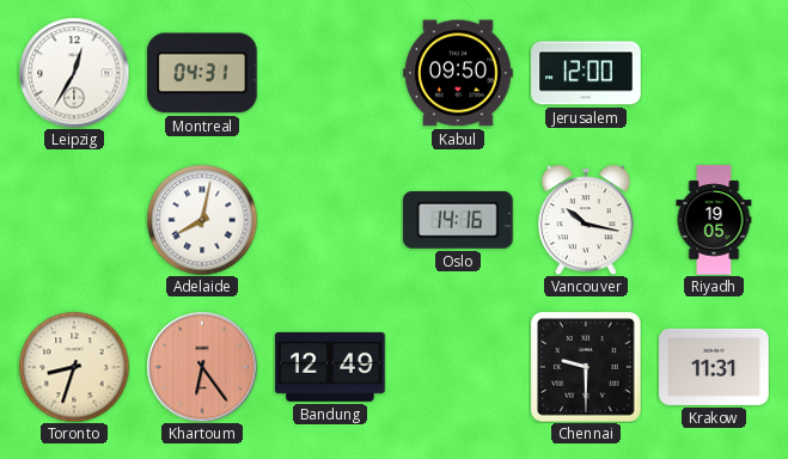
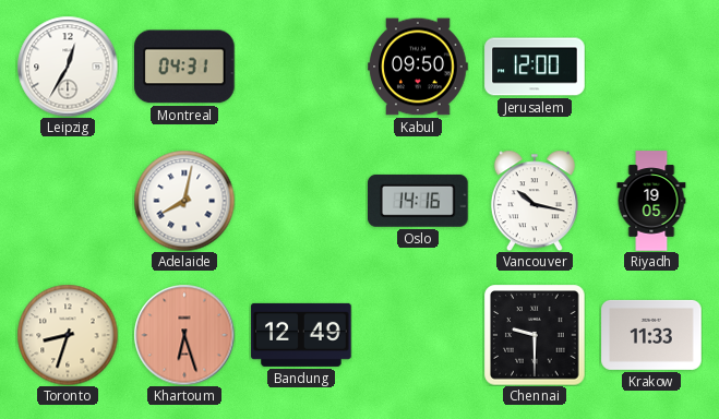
Khartoum: 6:24 -> 6:27 (184, 335)
Krakow: 11:31 -> 11:33 (651, 335)
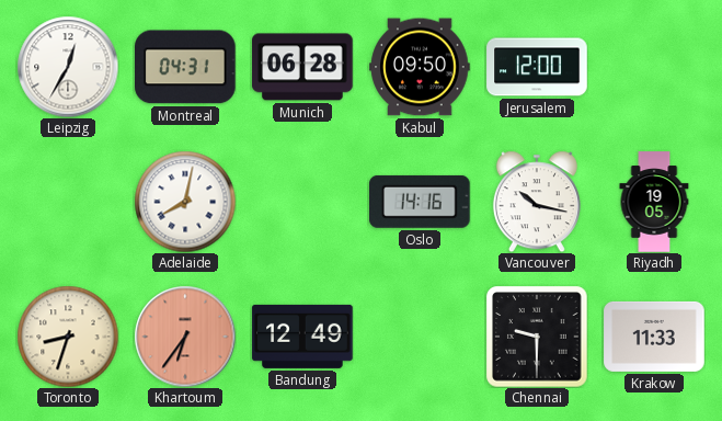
Munich: none -> 06:28 (302, 67)
Khartoum: 6:27 -> 6:36 (185, 337)
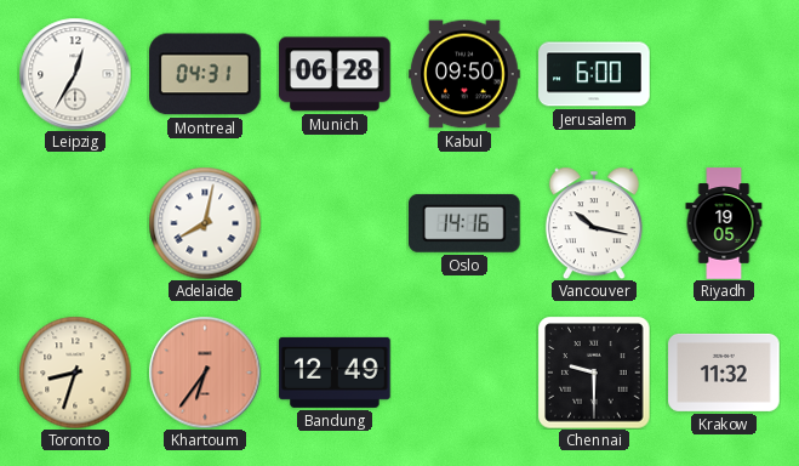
Jerusalem: 12:00 -> 6:00 (594, 74)
Krakow: 11:33 -> 11:32 (724, 373)
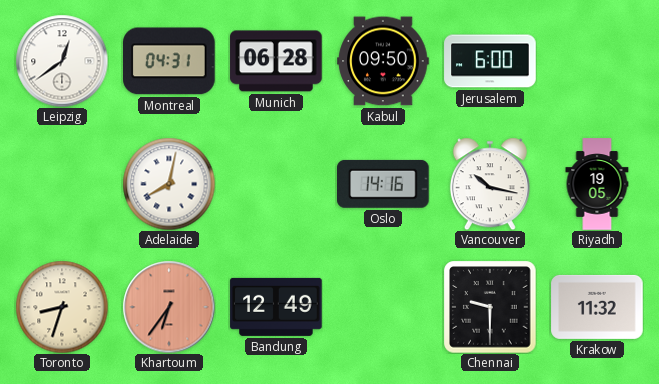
Leipzig: 12:35 -> 12:39 (62, 61)
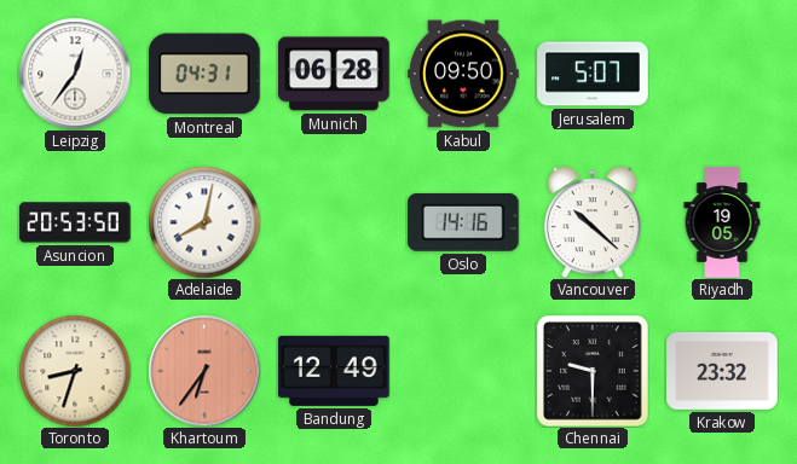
Leipzig: 12:39 -> 12:36 (75, 74)
Jerusalem: 6:00 -> 5:07 (593, 74)
Asuncion: none -> 20:53 (75, 222)
Vancouver: 10:17 -> 10:22 (593, 222)
Krakow: 11:32 -> 23:32 (722, 371)
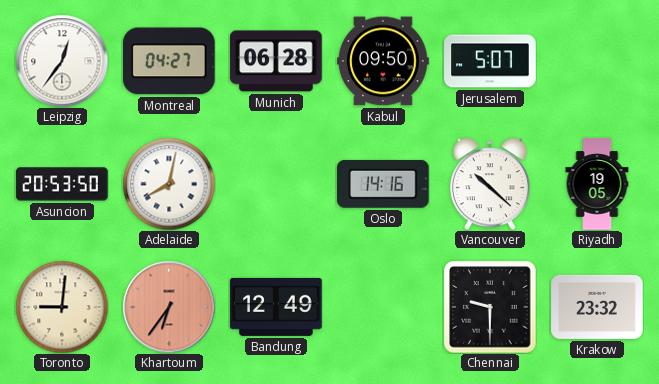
Montreal: 04:31 -> 04:27 (170, 61)
Toronto: 8:33 -> 9:01 (62, 307)
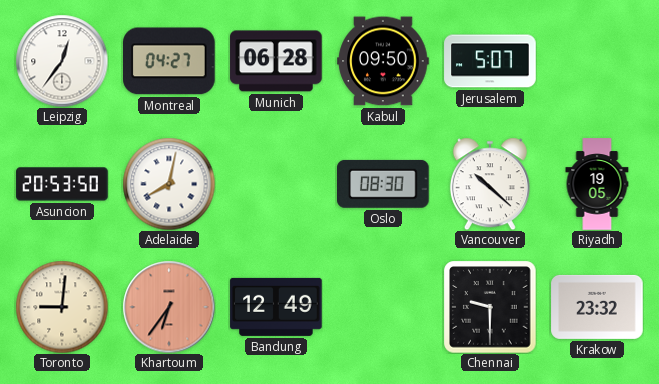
Oslo: 14:16 -> 08:30 (384, 184)
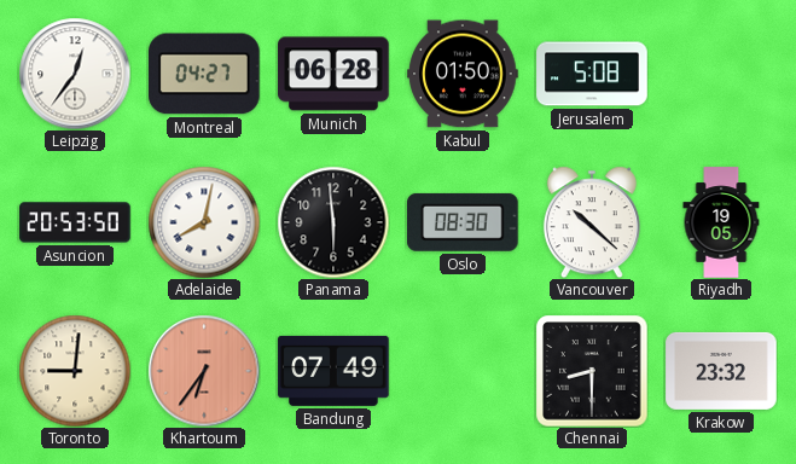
Kabul: 09:50 -> 01:50 (463, 74)
Jerusalem: 5:07 -> 5:08 (592, 74)
Panama: none -> 5:59 (333, 222)
Bandung: 12:49 -> 07:49 (333, 371)
Chennai: 9:30 -> 8:30 (592, 371)
